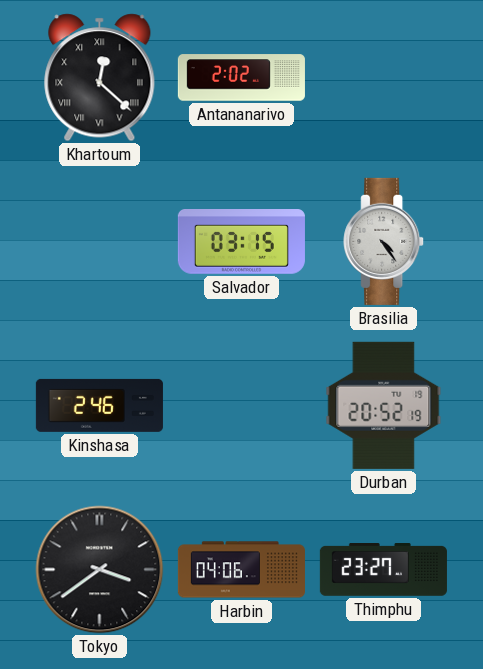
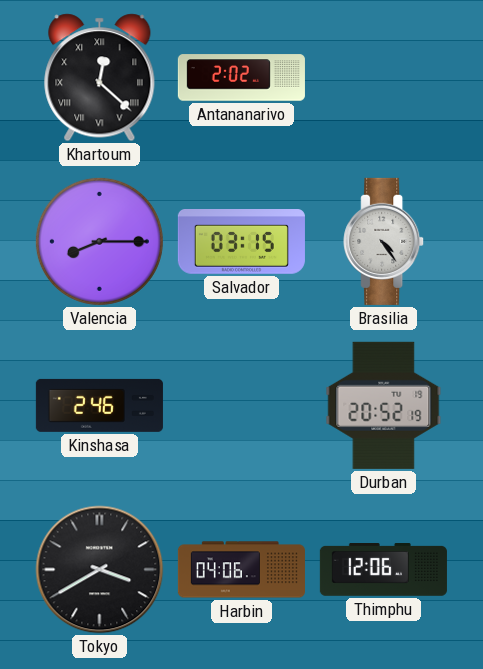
Valencia: none -> 8:15 (99, 241)
Tokyo: 3:39 -> 3:40 (100, 570)
Thimphu: 23:27 -> 12:06 (383, 570)
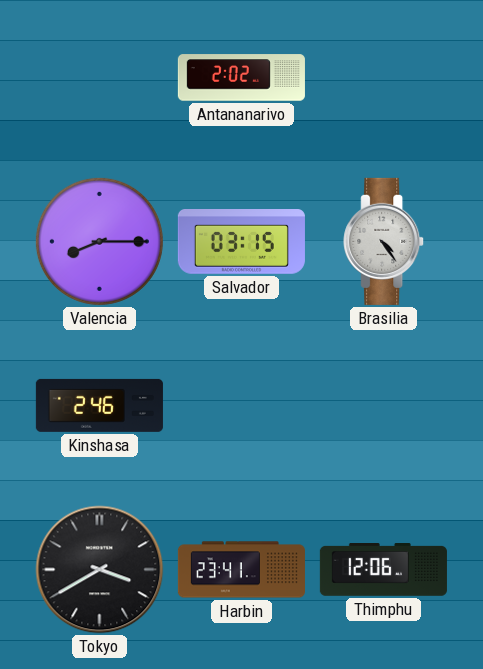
Khartoum: 12:22 -> none (100, 78)
Durban: 20:52 -> none (384, 405)
Harbin: 04:06 -> 23:41 (241, 570)
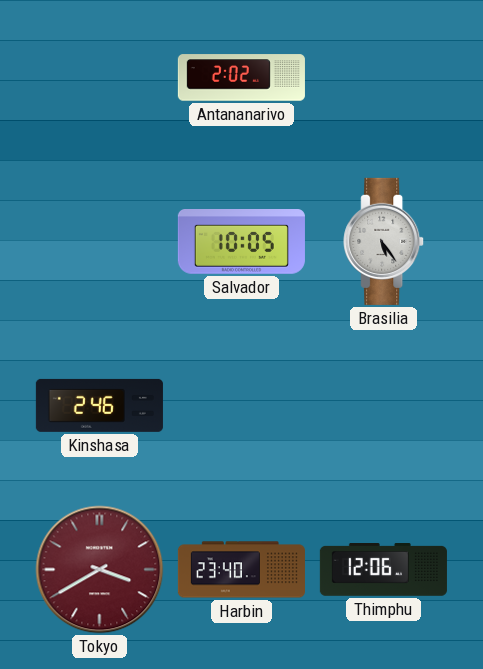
Valencia: 8:15 -> none (99, 241)
Salvador: 03:15 -> 10:05 (241, 242)
Brasilia: 4:24 -> 5:24 (384, 241)
Tokyo dial: black -> burgundy (100, 570)
Harbin: 23:41 -> 23:40 (241, 570)
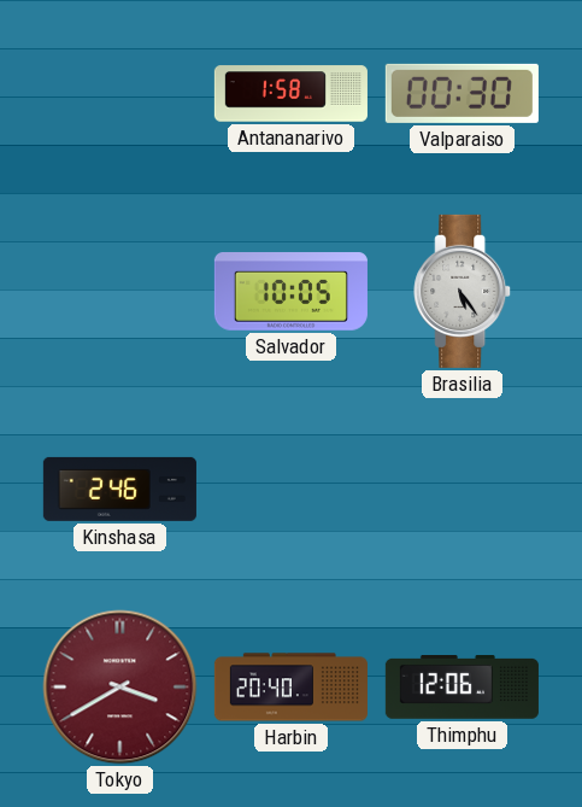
Antananarivo: 2:02 -> 1:58 (290, 94)
Valparaiso: none -> 00:30 (462, 93)
Harbin: 23:40 -> 20:40 (290, 688)
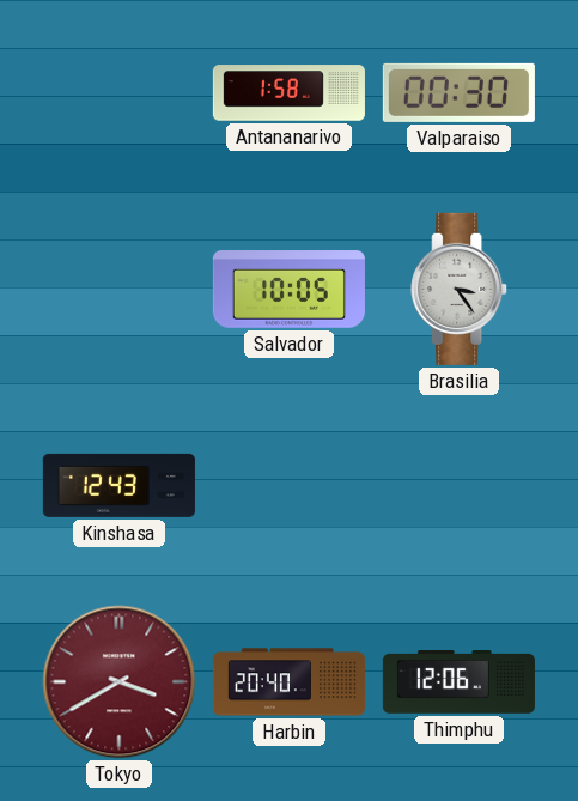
Brasilia: 5:24 -> 3:24 (460, 289)
Kinshasa: 2:46 -> 12:43 (118, 485)
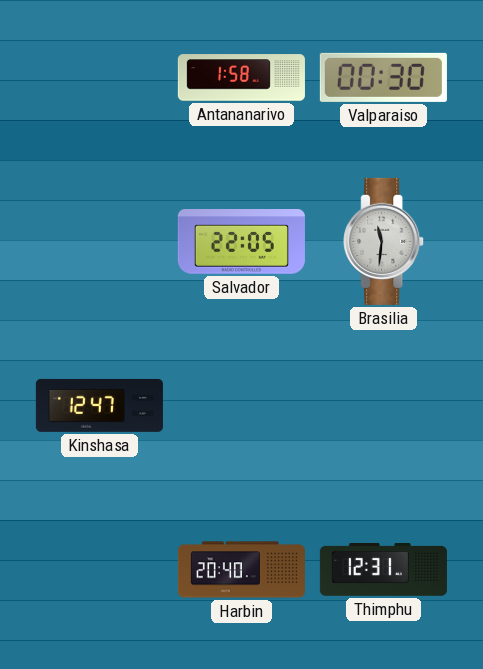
Salvador: 10:05 -> 22:05 (241, 242)
Brasilia: 3:24 -> 11:31 (384, 241)
Kinshasa: 12:43 -> 12:47 (99, 405)
Tokyo: 3:40 -> none (120, 682)
Thimphu: 12:06 -> 12:31 (383, 570)
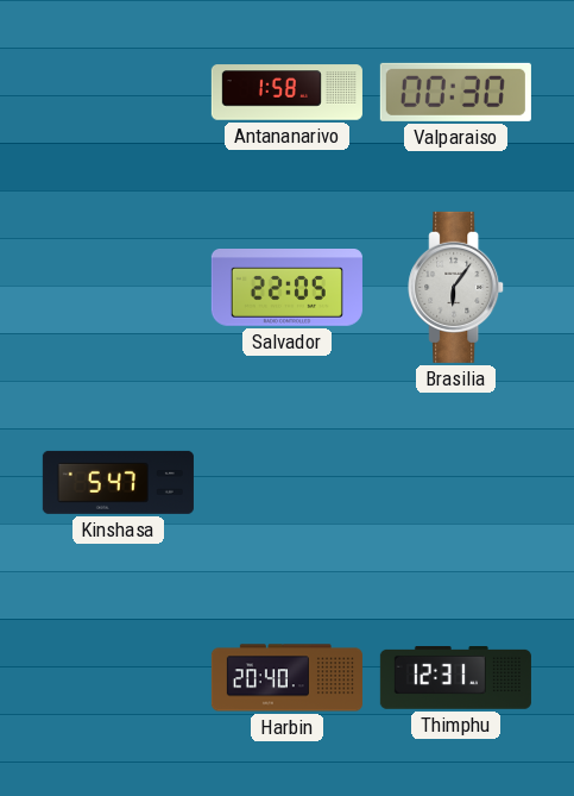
Brasilia: 11:31 -> 6:06 (456, 287)
Kinshasa: 12:47 -> 5:47 (118, 482)
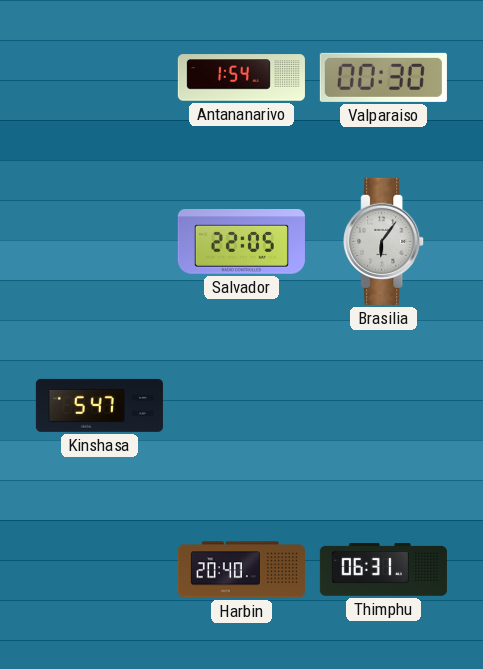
Antananarivo: 1:58 -> 1:54 (241, 78)
Thimphu: 12:31 -> 06:31 (383, 570)
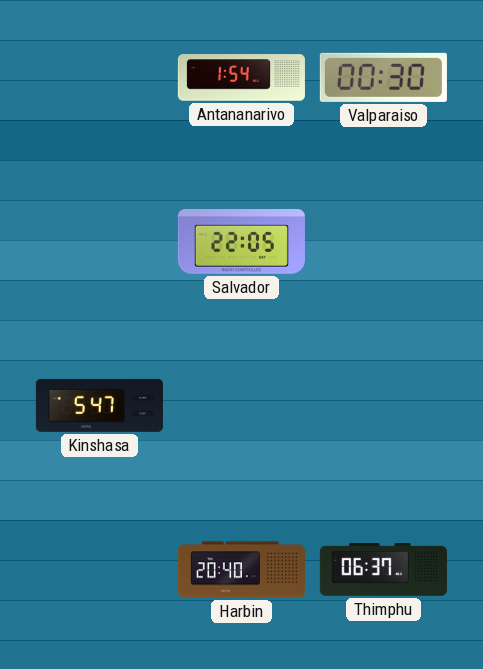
Brasilia: 6:06 -> none (384, 241)
Thimphu: 06:31 -> 06:37 (383, 570)
